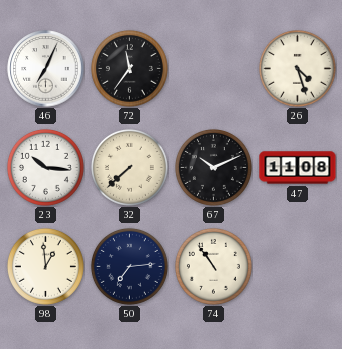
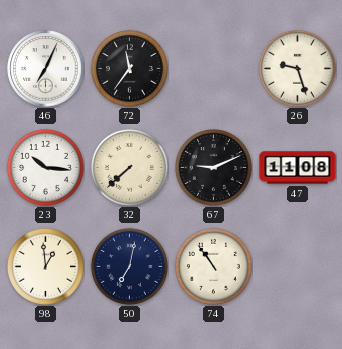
26: 4:27 -> 9:27 (297, 68)
67: 10:11 -> 9:11 (213, 167)
50: 7:14 -> 7:02 (129, 266)
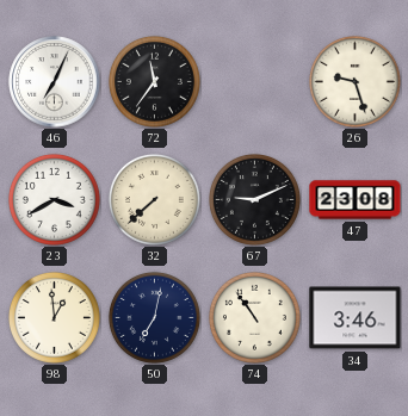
23: 10:16 -> 3:40 (54, 199)
47: 11:08 -> 23:08 (356, 200)
34: none -> 3:46 (356, 318)
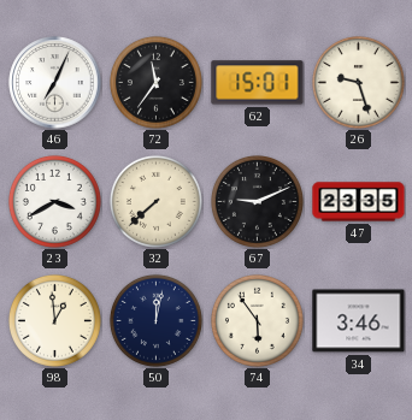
62: none -> 15:01 (258, 83)
47: 23:08 -> 23:35 (359, 202)
50: 7:02 -> 12:02 (155, 320)
74: 10:54 -> 5:54 (257, 320)
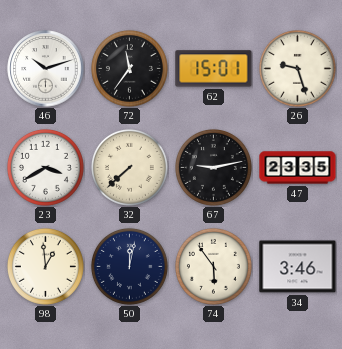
46: 7:04 -> 10:12 (46, 69)
67: 9:11 -> 9:13 (213, 167)
